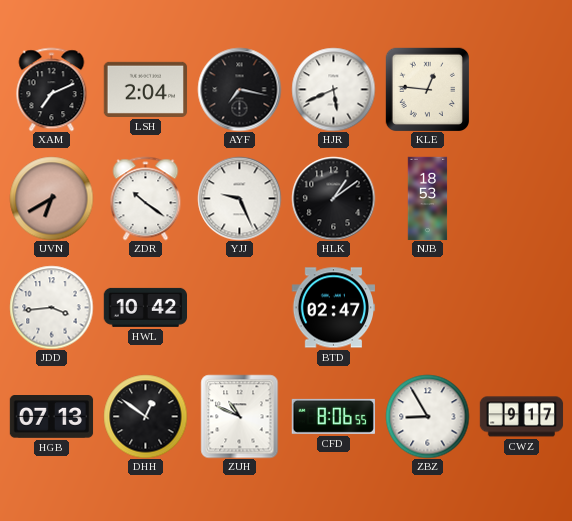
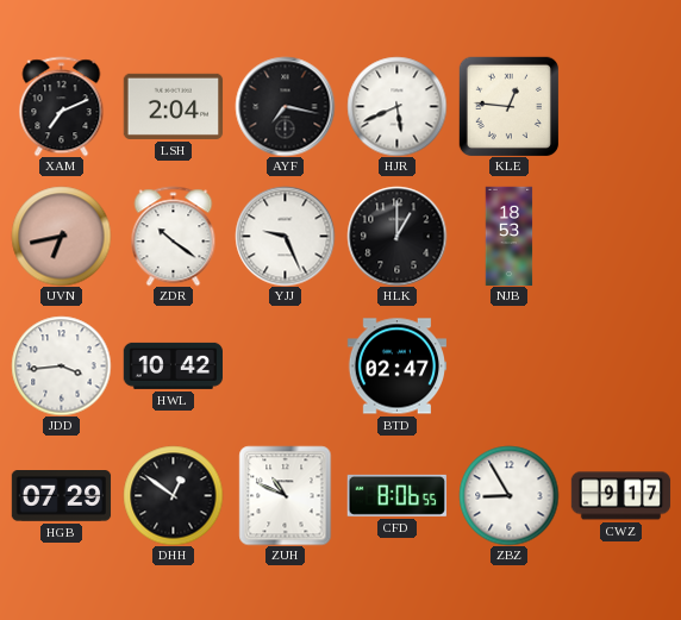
UVN: 6:40 -> 6:43 (61, 236)
HLK: 1:09 -> 1:00 (396, 236)
HGB: 07:13 -> 07:29 (61, 496)
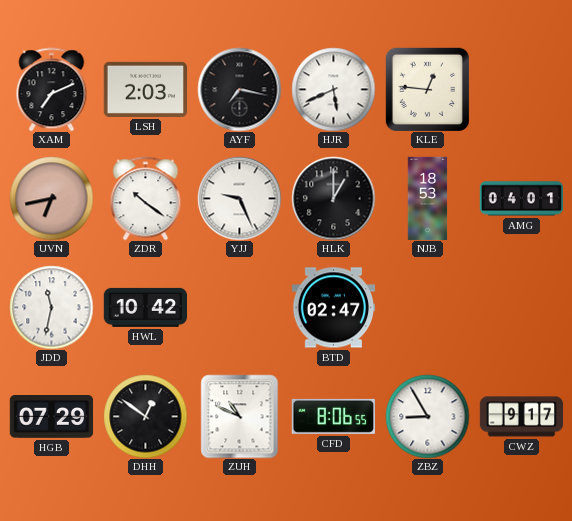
LSH: 2:04 -> 2:03 (145, 89)
AMG: none -> 04:01 (521, 199)
JDD: 3:44 -> 11:32 (51, 307)
